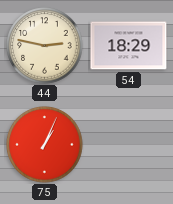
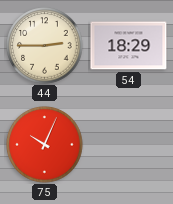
44: 2:47 -> 2:45 (45, 46)
75: 1:04 -> 10:04 (45, 145)
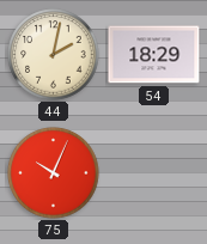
44: 2:45 -> 2:02 (54, 55)
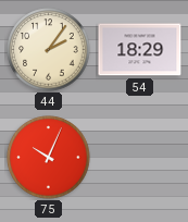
44: 2:02 -> 2:06 (49, 50)
